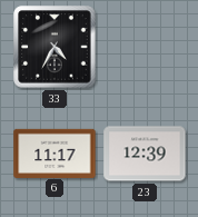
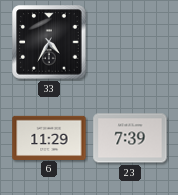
6: 11:17 -> 11:29 (49, 137)
23: 12:39 -> 7:39 (130, 138)
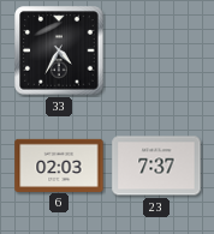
6: 11:29 -> 02:03 (59, 164)
23: 7:39 -> 7:37 (156, 166)
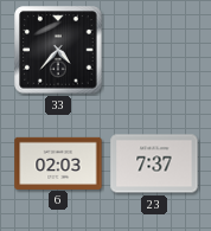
33: 4:35 -> 4:37 (58, 50)
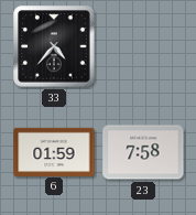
6: 02:03 -> 01:59 (54, 151)
23: 7:37 -> 7:58 (143, 152)
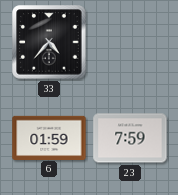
23: 7:58 -> 7:59 (130, 138)
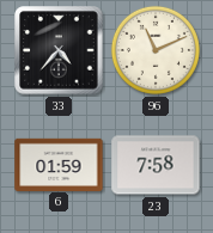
96: none -> 11:11 (156, 50)
23: 7:59 -> 7:58 (156, 165)
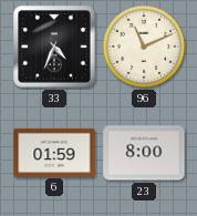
33: 4:37 -> 4:34 (54, 47)
23: 7:58 -> 8:00 (144, 153)
